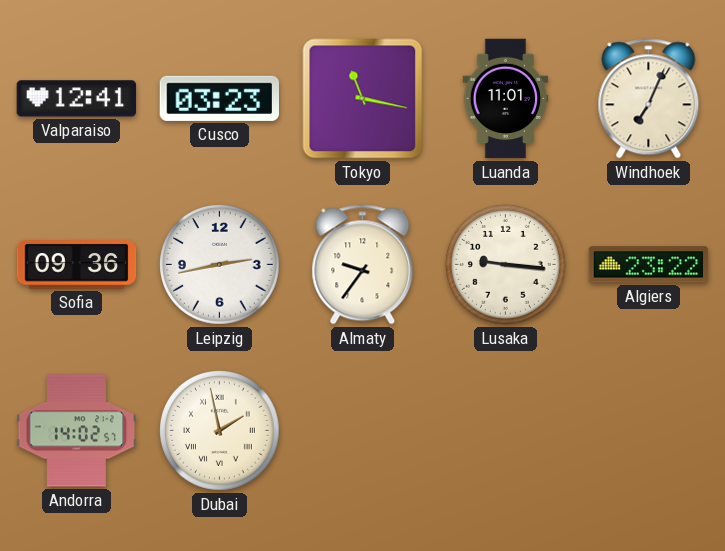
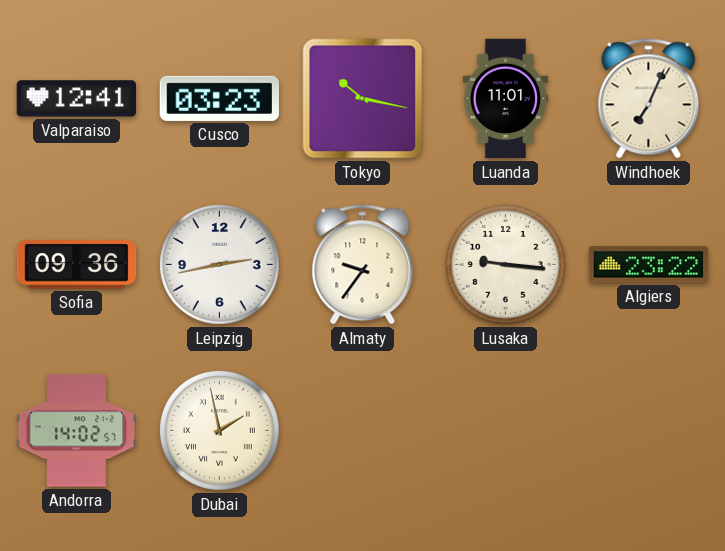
Tokyo: 11:17 -> 10:17 (363, 99)
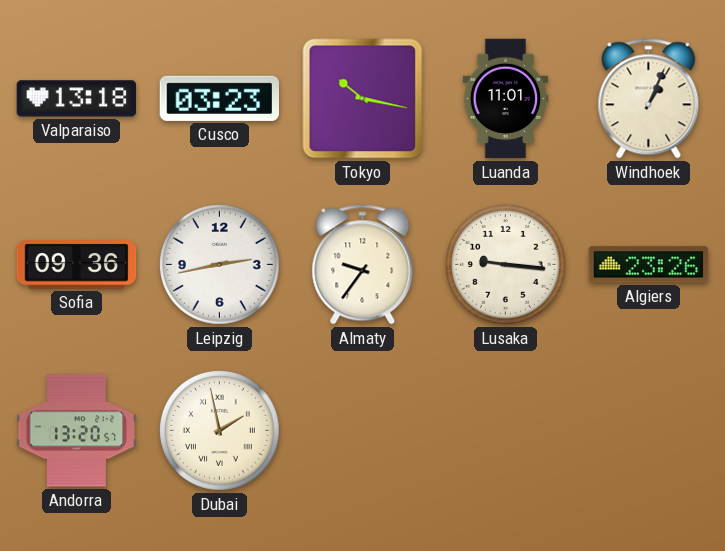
Valparaiso: 12:41 -> 13:18 (77, 99)
Windhoek: 7:04 -> 1:04 (649, 99)
Algiers: 23:22 -> 23:26 (649, 265)
Andorra: 14:02 -> 13:20 (77, 431)
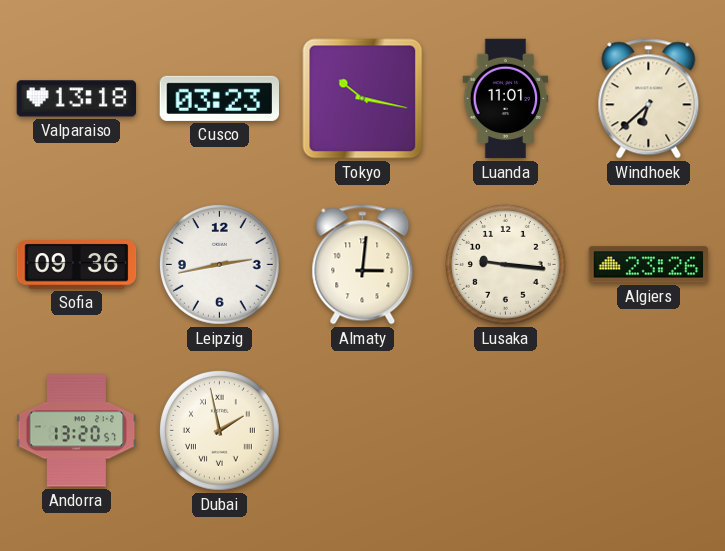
Windhoek: 1:04 -> 6:38 (649, 99)
Almaty: 9:36 -> 3:01 (363, 265)
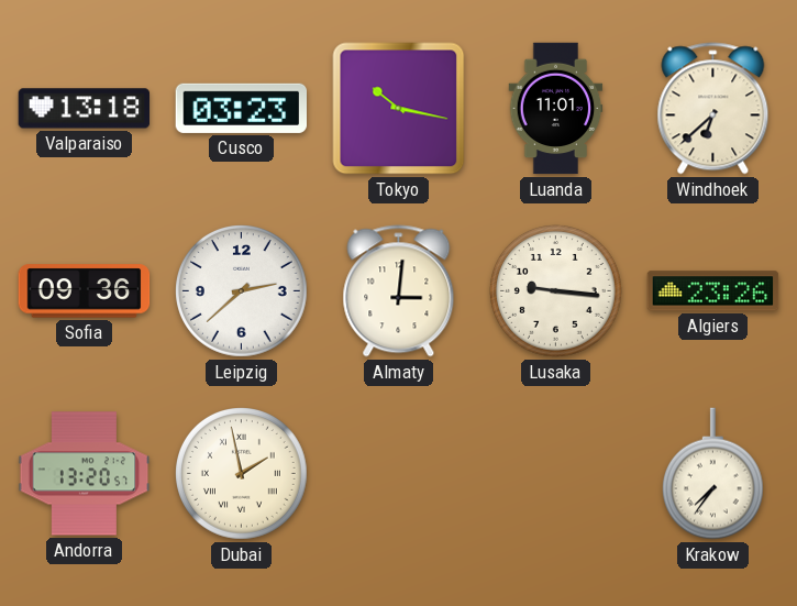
Leipzig: 2:43 -> 2:38 (242, 291)
Krakow: none -> 7:36 (712, 474)
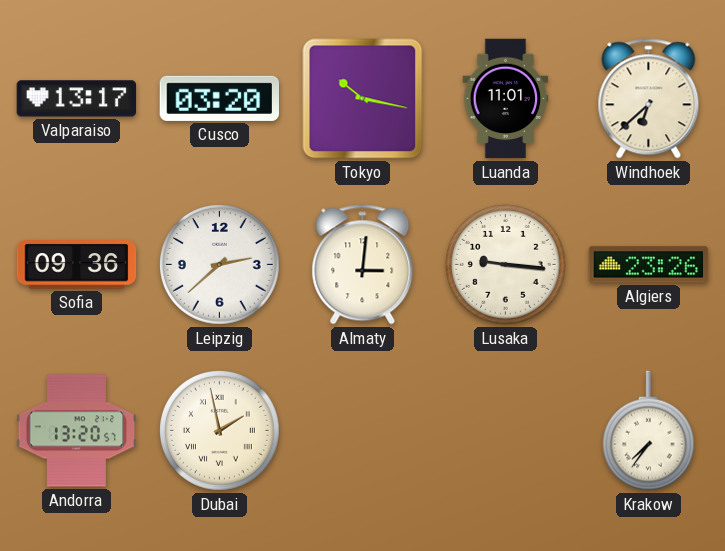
Valparaiso: 13:18 -> 13:17 (77, 99)
Cusco: 03:23 -> 03:20 (219, 98)
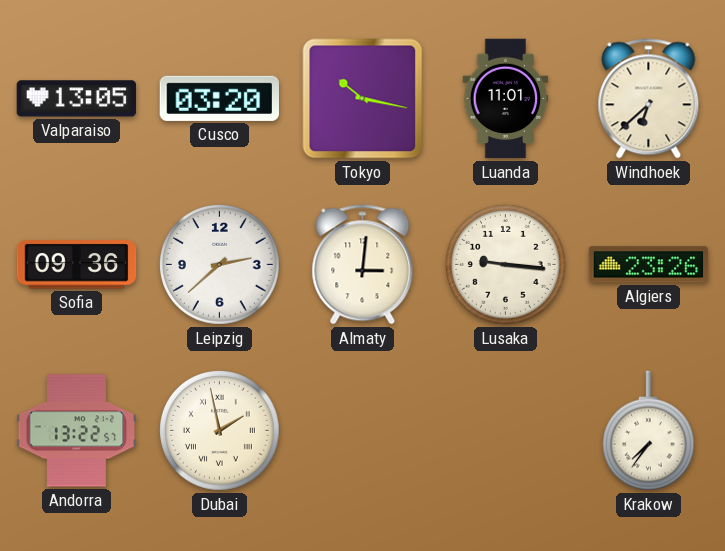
Valparaiso: 13:17 -> 13:05 (77, 99)
Andorra: 13:20 -> 13:22 (77, 431)
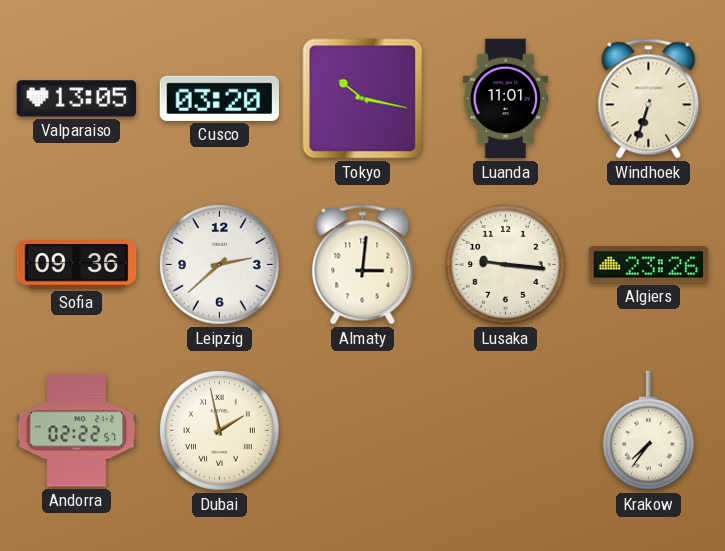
Windhoek: 6:38 -> 6:33 (649, 99)
Andorra: 13:22 -> 02:22 (77, 431)
